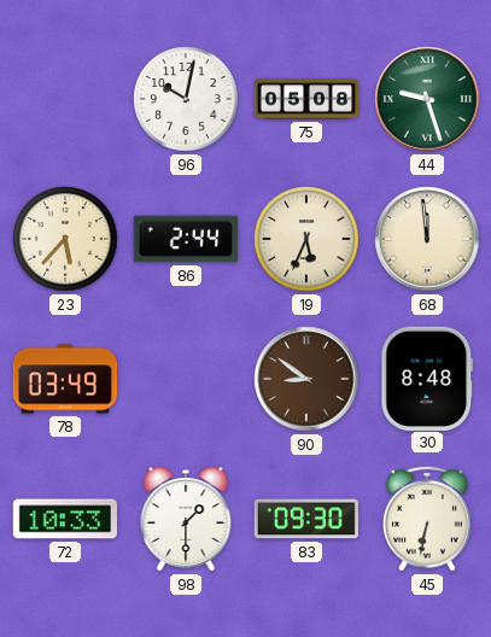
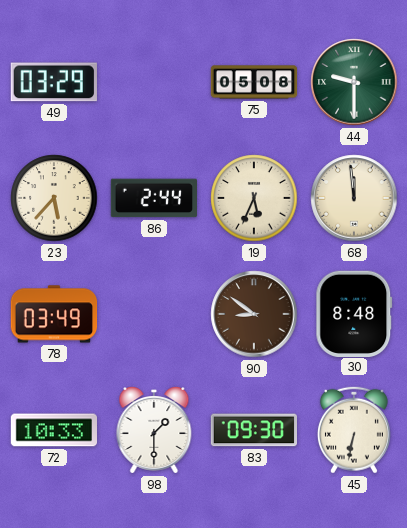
49: none -> 03:29 (54, 82)
96: 10:02 -> none (186, 99)
44: 9:27 -> 9:30 (354, 82)
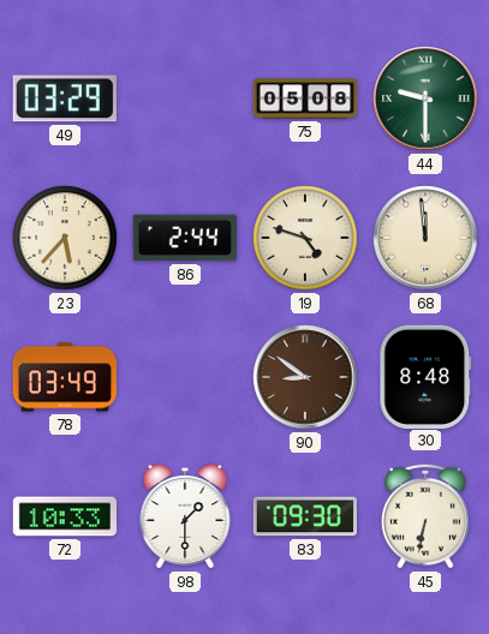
19: 5:34 -> 4:48 (305, 238)
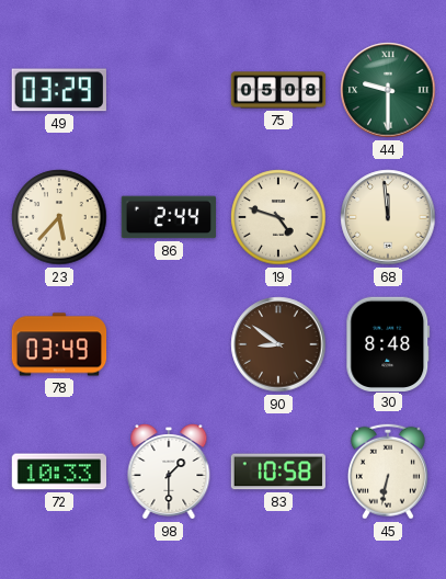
83: 09:30 -> 10:58 (277, 472)
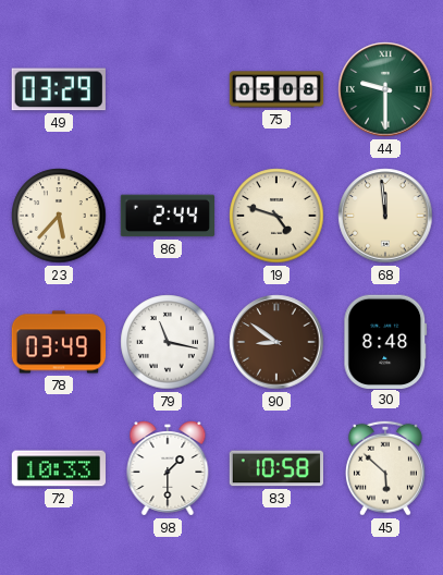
79: none -> 11:17 (168, 342)
45: 6:32 -> 5:52 (385, 468)
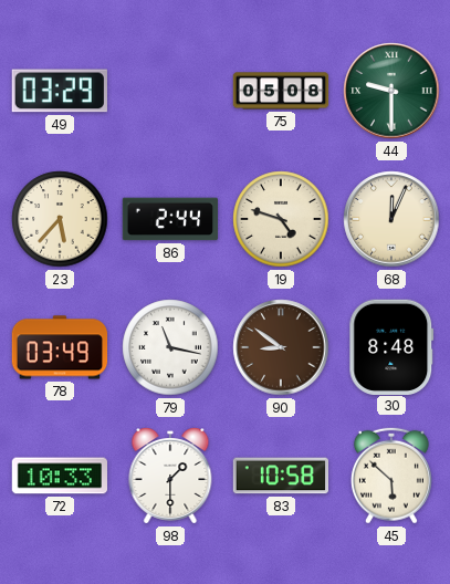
68: 11:59 -> 12:04 (391, 219)
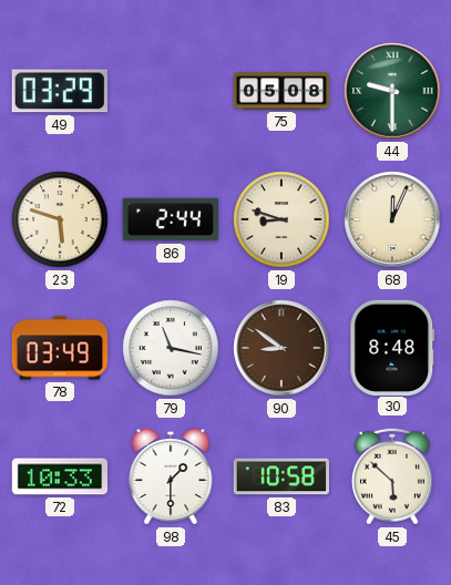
23: 5:37 -> 5:48 (60, 219)
19: 4:48 -> 8:48 (281, 219)
